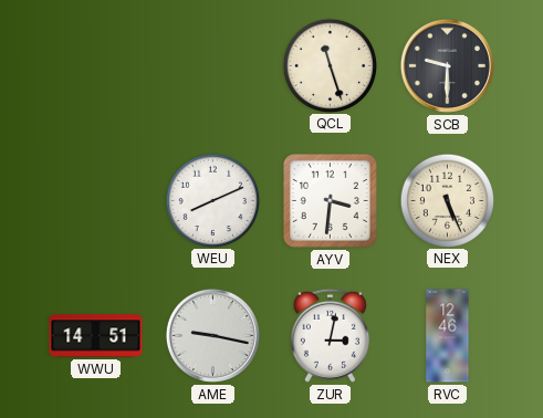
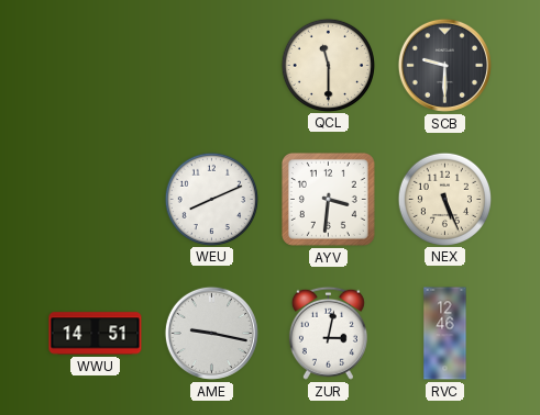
QCL: 11:27 -> 11:30 (328, 65)
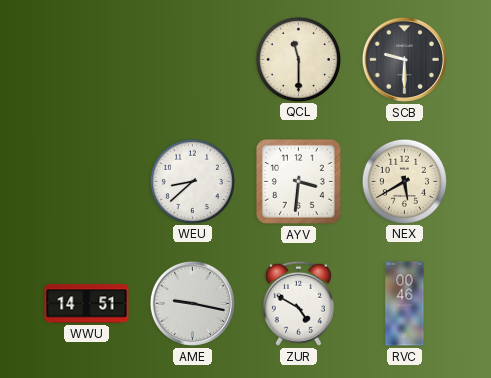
WEU: 8:11 -> 8:38 (192, 181)
NEX: 5:26 -> 5:40 (404, 181)
ZUR: 3:02 -> 4:50 (298, 303)
RVC: 12:46 -> 00:46 (405, 304)
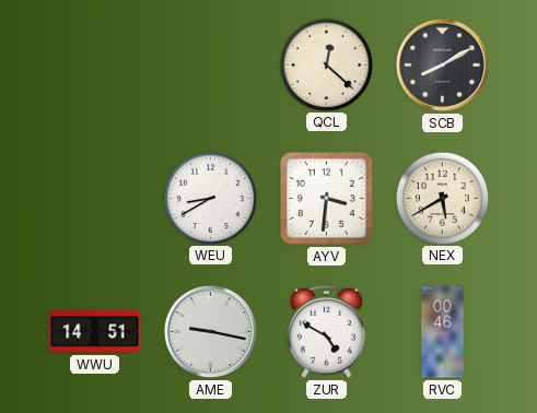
QCL: 11:30 -> 12:22 (326, 64)
SCB: 9:30 -> 8:10 (442, 64)
WEU: 8:38 -> 8:40 (210, 198)
